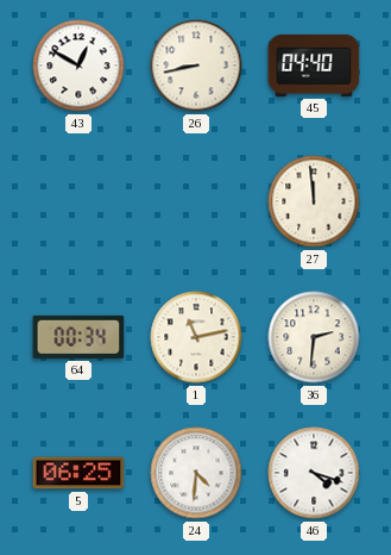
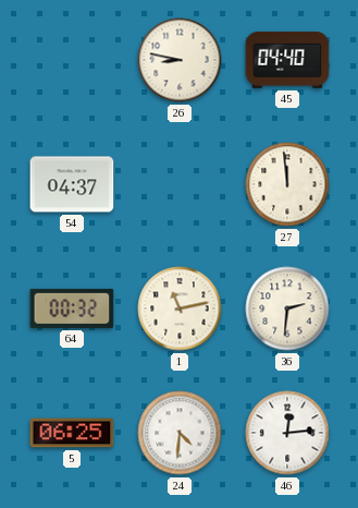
43: 12:50 -> none (78, 66)
26: 8:43 -> 8:47 (180, 60)
54: none -> 04:37 (72, 184)
64: 00:34 -> 00:32 (72, 309)
46: 4:18 -> 12:14 (287, 433)
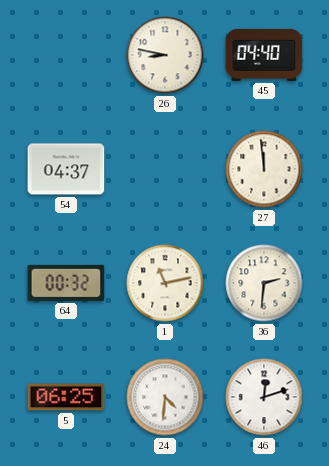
46: 12:14 -> 12:12 (264, 397)
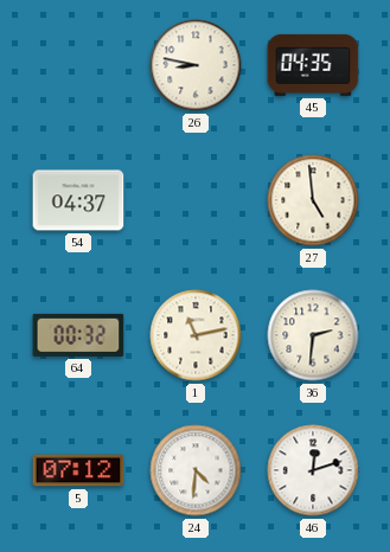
45: 04:40 -> 04:35 (313, 65)
27: 11:59 -> 4:59 (313, 200)
5: 06:25 -> 07:12 (78, 470)
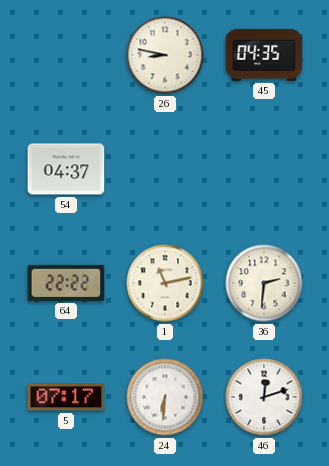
27: 4:59 -> none (313, 200)
64: 00:32 -> 22:22 (66, 283)
5: 07:12 -> 07:17 (66, 397)
24: 4:31 -> 6:31 (165, 397)
